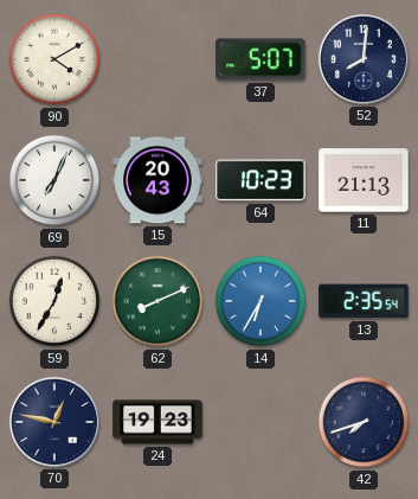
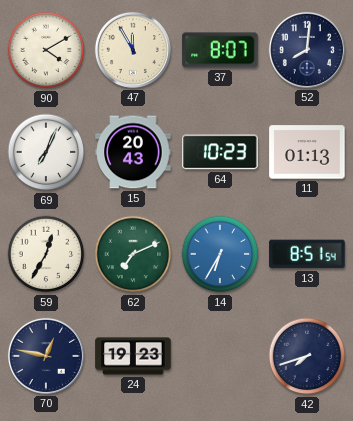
47: none -> 11:55 (133, 50)
37: 5:07 -> 8:07 (220, 50)
11: 21:13 -> 01:13 (307, 152)
62: 8:11 -> 7:11 (133, 254)
13: 2:35 -> 8:51 (307, 254)
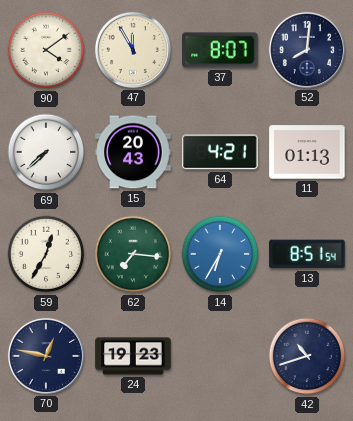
90: 4:10 -> 4:09 (46, 50)
69: 7:04 -> 7:38 (46, 152)
64: 10:23 -> 4:21 (220, 152)
62: 7:11 -> 7:16 (133, 254)
42: 7:42 -> 10:42 (307, 356)
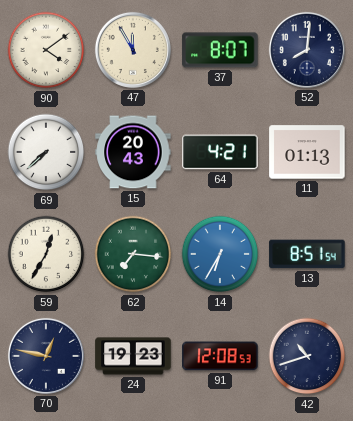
91: none -> 12:08 (220, 356)
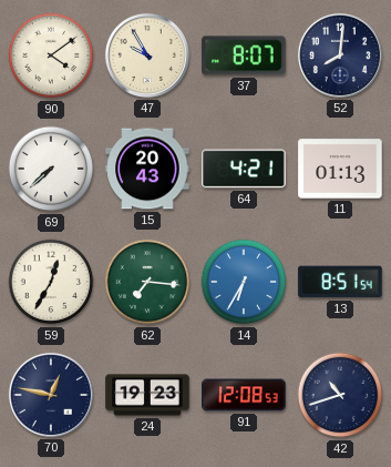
47: 11:55 -> 9:55 (147, 55)
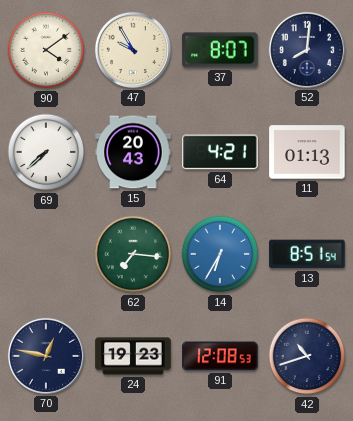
59: 12:35 -> none (51, 282)
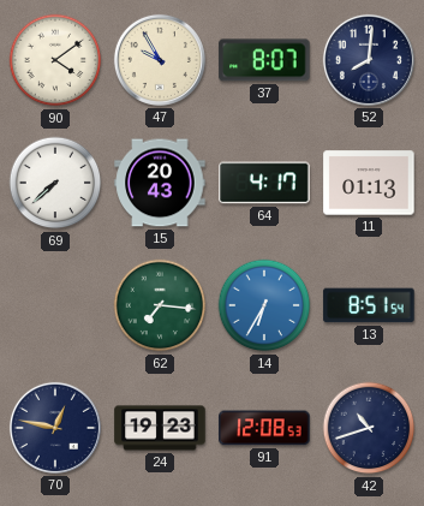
64: 4:21 -> 4:17 (264, 183)
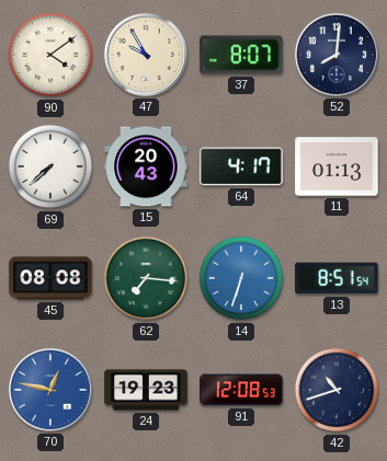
45: none -> 08:08 (50, 278)
14: 6:35 -> 6:33 (241, 278)
70 dial: navy -> blue (50, 390)
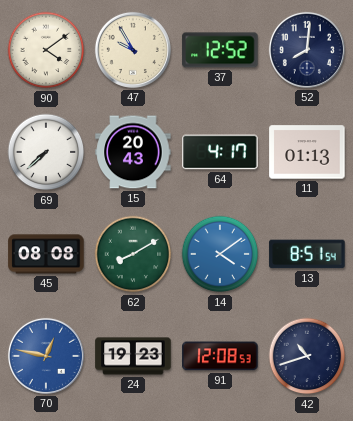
37: 8:07 -> 12:52 (220, 50)
62: 7:16 -> 8:10 (133, 254)
14: 6:33 -> 4:09 (220, 254)
